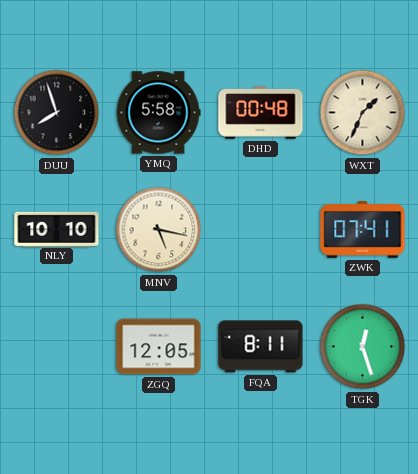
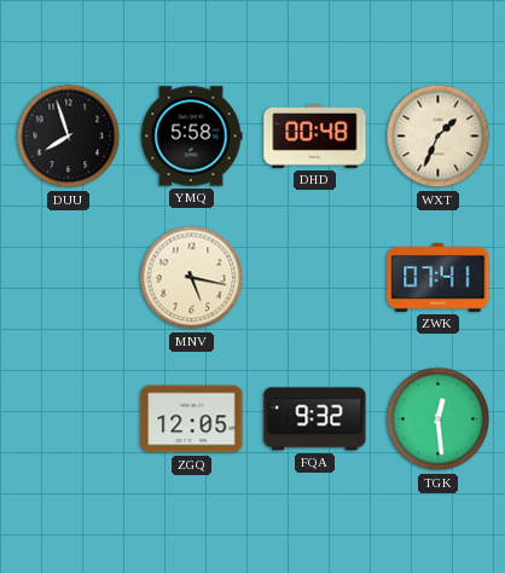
NLY: 10:10 -> none (57, 229)
FQA: 8:11 -> 9:32 (315, 419)
TGK: 12:27 -> 12:29 (439, 419)
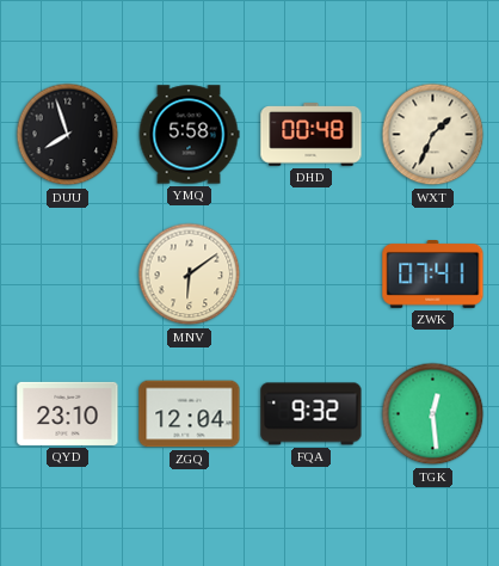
MNV: 5:17 -> 6:09 (190, 275)
QYD: none -> 23:10 (68, 413)
ZGQ: 12:05 -> 12:04 (190, 414)
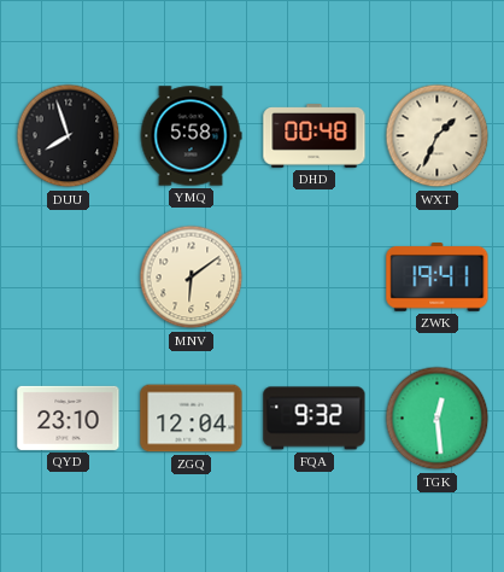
ZWK: 07:41 -> 19:41 (438, 278)
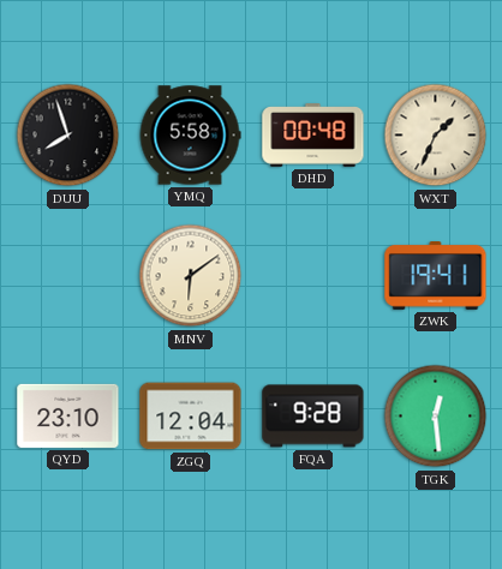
FQA: 9:32 -> 9:28 (313, 417)
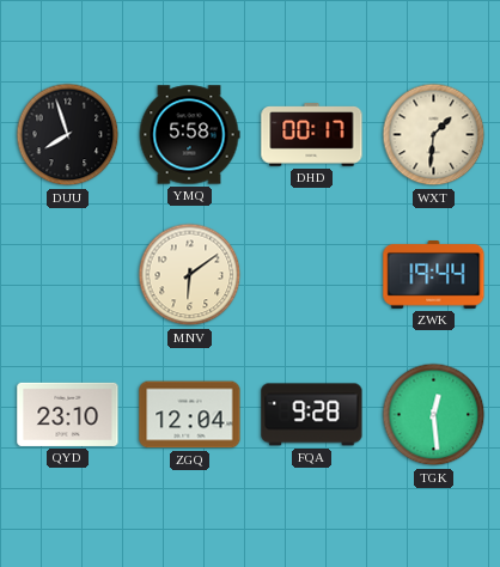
DHD: 00:48 -> 00:17 (312, 135)
WXT: 1:34 -> 1:31 (434, 135)
ZWK: 19:41 -> 19:44 (434, 275)
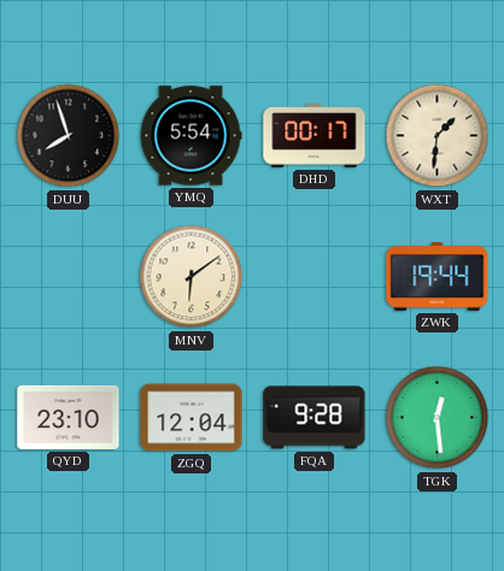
YMQ: 5:58 -> 5:54 (191, 136)
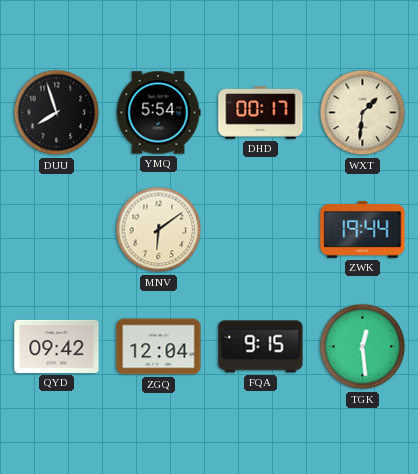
QYD: 23:10 -> 09:42 (57, 346)
FQA: 9:28 -> 9:15 (261, 347)
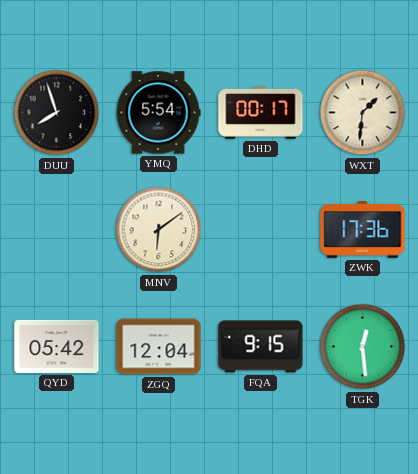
ZWK: 19:44 -> 17:36 (363, 230)
QYD: 09:42 -> 05:42 (57, 346)
